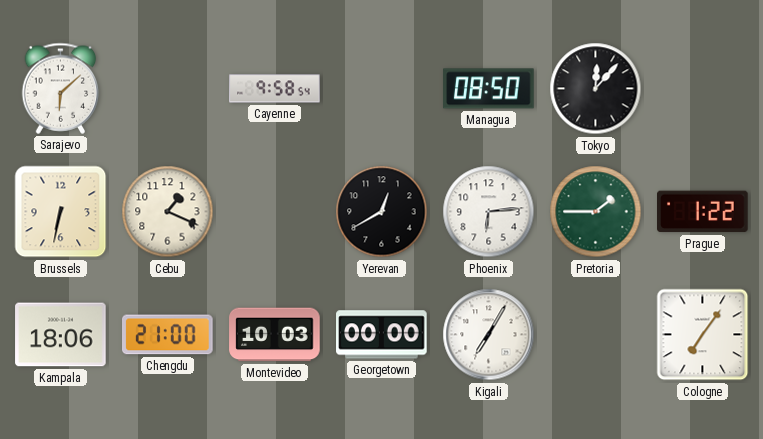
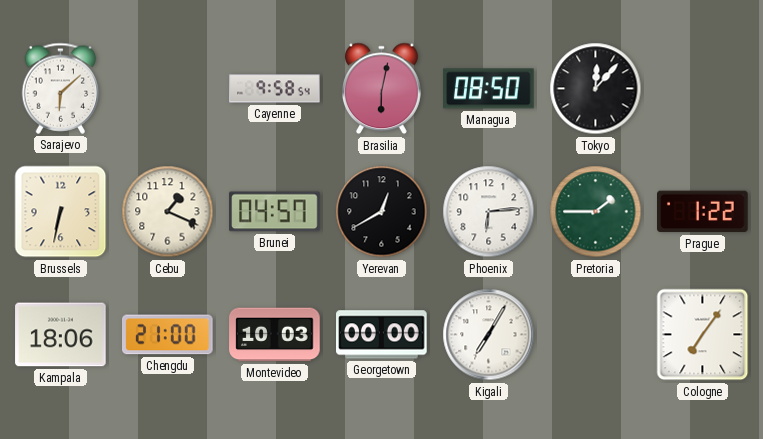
Brasilia: none -> 6:02 (381, 89)
Brunei: none -> 04:57 (275, 212)
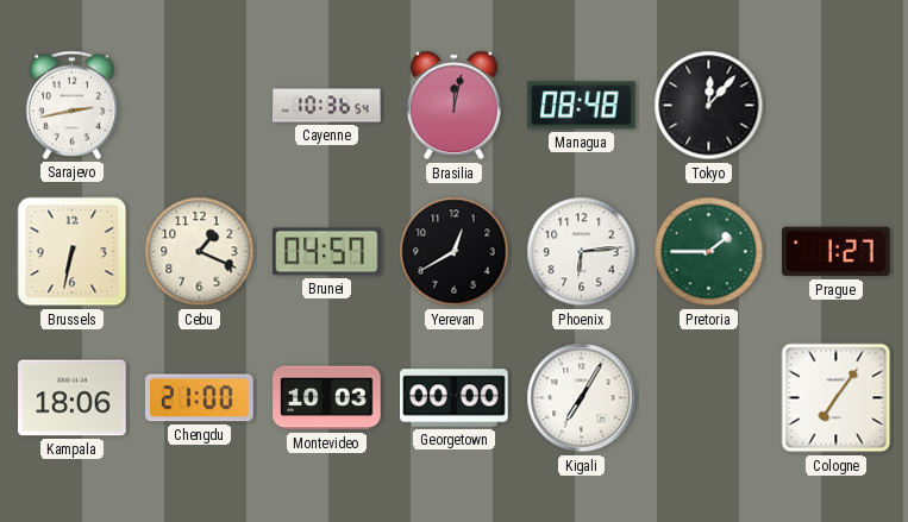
Sarajevo: 6:08 -> 2:43 (73, 105)
Cayenne: 9:58 -> 10:36 (327, 106)
Brasilia: 6:02 -> 12:02 (453, 106)
Managua: 08:50 -> 08:48 (582, 106)
Prague: 1:22 -> 1:27 (837, 252)
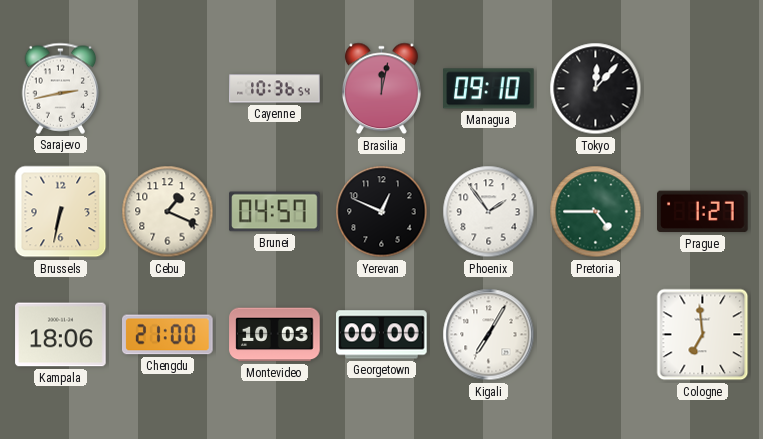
Managua: 08:48 -> 09:10 (489, 89)
Yerevan: 12:40 -> 12:49 (382, 212)
Phoenix: 6:14 -> 1:54 (489, 212)
Pretoria: 1:45 -> 4:45 (596, 212)
Cologne: 7:06 -> 6:59 (703, 335)
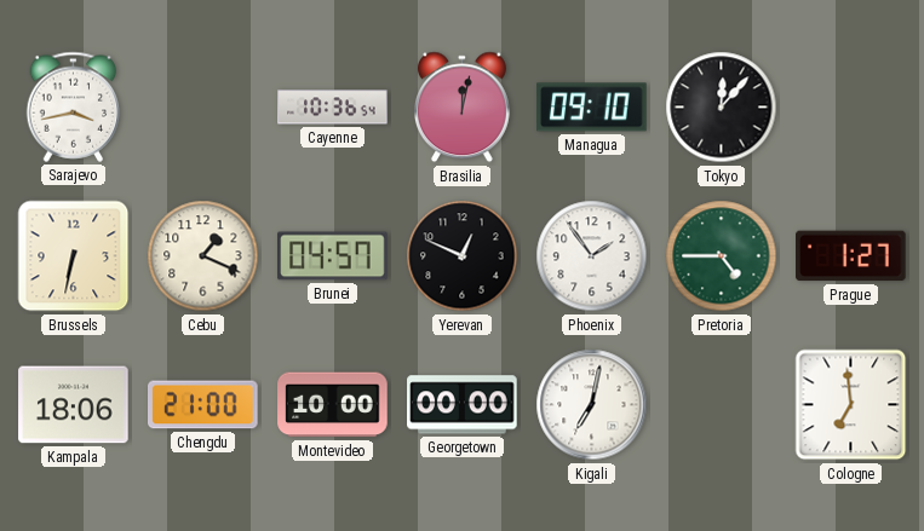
Sarajevo: 2:43 -> 3:43 (74, 106)
Montevideo: 10:03 -> 10:00 (333, 405)
Kigali: 7:05 -> 7:02 (592, 405)
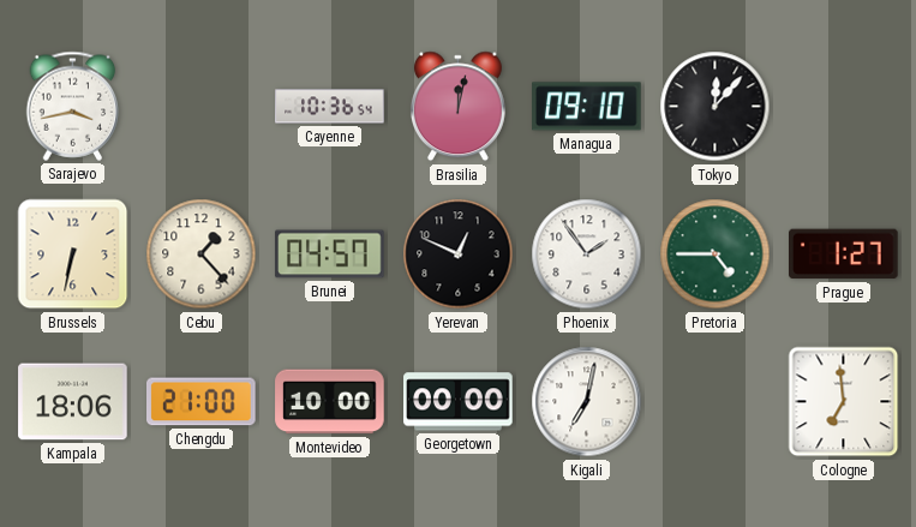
Cebu: 1:19 -> 1:23 (202, 254)
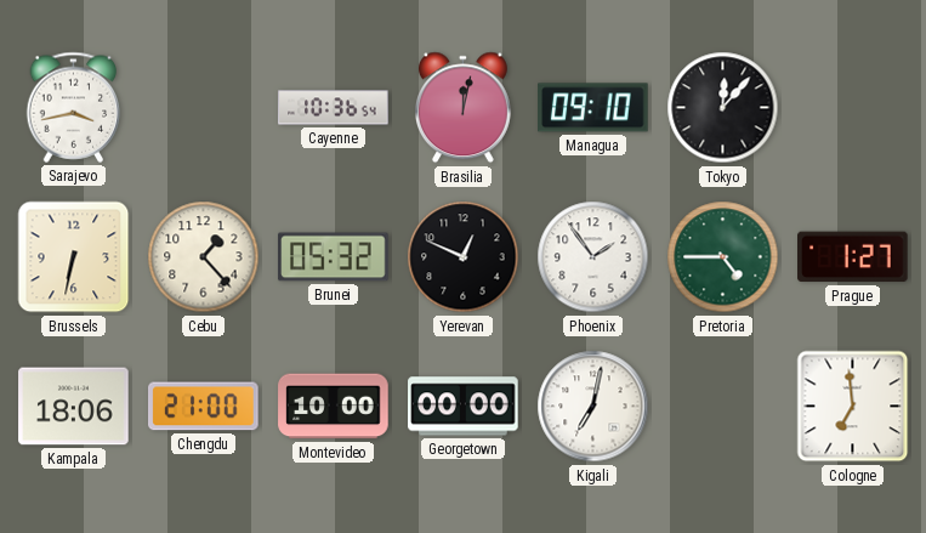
Brunei: 04:57 -> 05:32 (334, 257)
